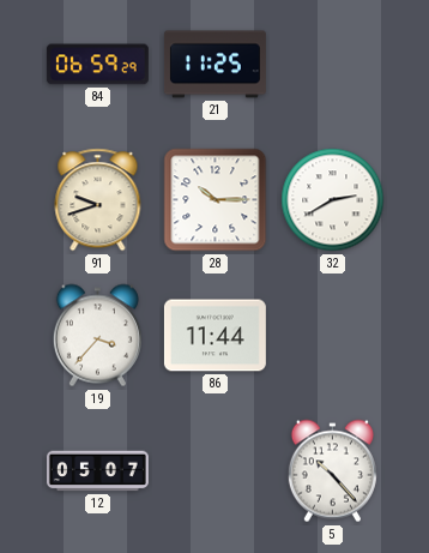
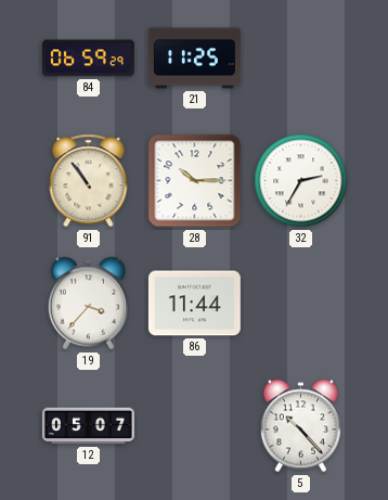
91: 9:42 -> 10:54 (89, 181)
32: 2:40 -> 2:35 (301, 181)
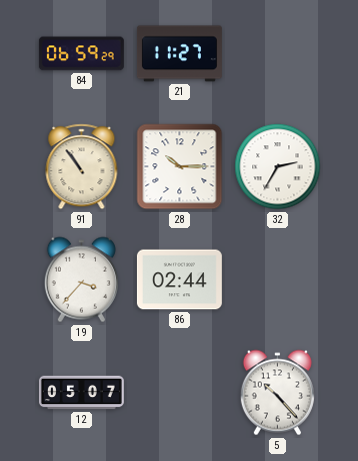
21: 11:25 -> 11:27 (179, 54)
86: 11:44 -> 02:44 (179, 280)
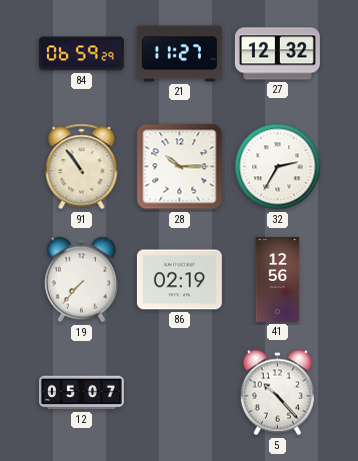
27: none -> 12:32 (277, 54)
19: 3:37 -> 7:37 (81, 280)
86: 02:44 -> 02:19 (179, 280)
41: none -> 12:56 (278, 279)
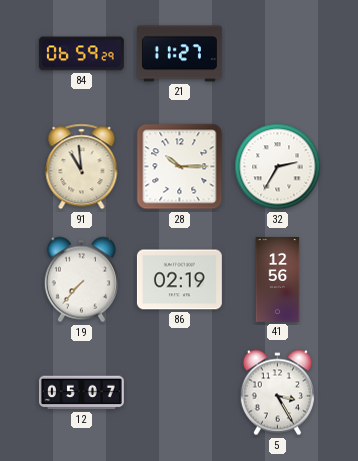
27: 12:32 -> none (277, 54)
91: 10:54 -> 10:59 (82, 167)
5: 10:23 -> 3:25 (277, 393)
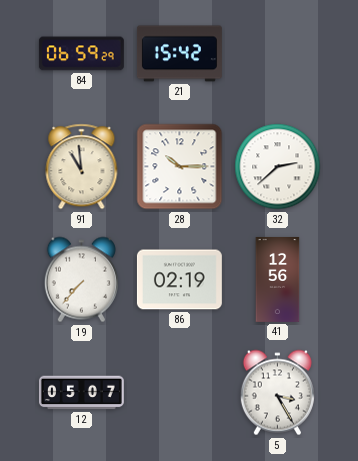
21: 11:27 -> 15:42 (179, 54)
32: 2:35 -> 2:38 (278, 167)
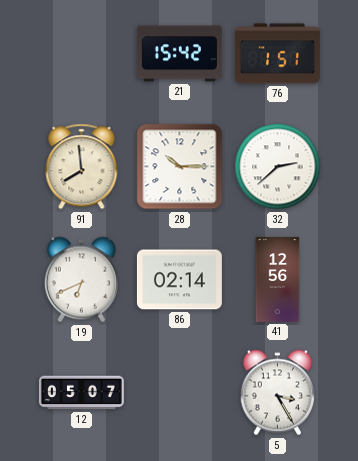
84: 06:59 -> none (81, 54)
76: none -> 1:51 (277, 54)
91: 10:59 -> 7:59 (82, 167)
19: 7:37 -> 6:41 (81, 280)
86: 02:19 -> 02:14 (179, 280)
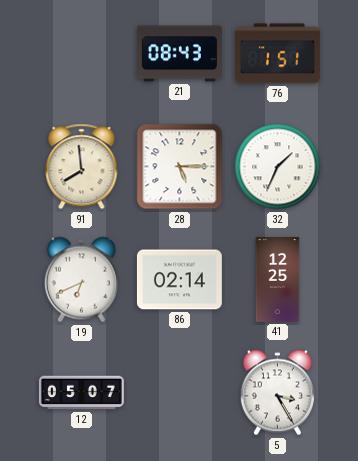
21: 15:42 -> 08:43 (179, 54)
28: 10:15 -> 5:15 (180, 167)
32: 2:38 -> 1:34 (278, 167)
41: 12:56 -> 12:25 (278, 279)
